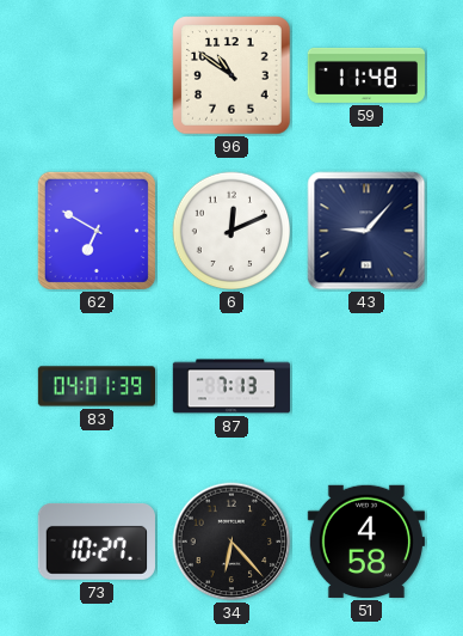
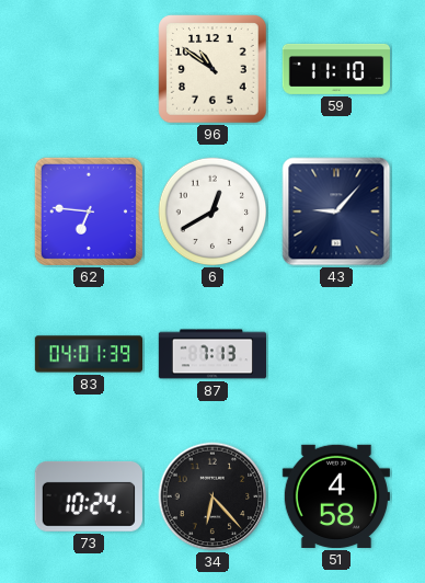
59: 11:48 -> 11:10 (335, 69)
62: 6:50 -> 6:46 (89, 212)
6: 12:11 -> 12:40 (213, 212)
73: 10:27 -> 10:24 (89, 496)
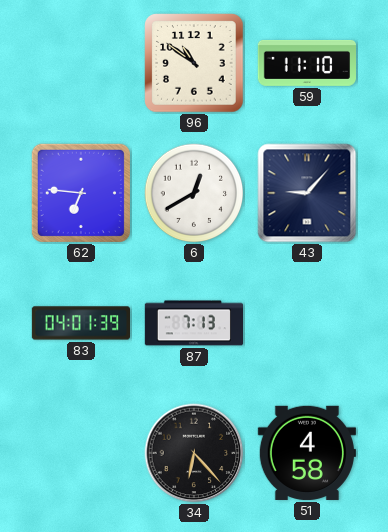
73: 10:24 -> none (89, 496)
